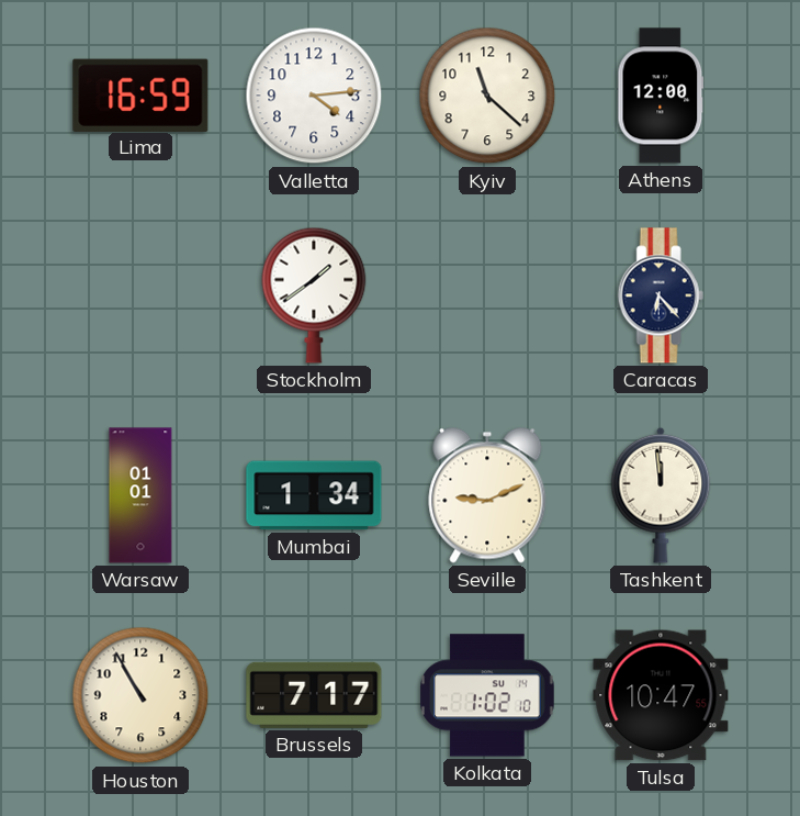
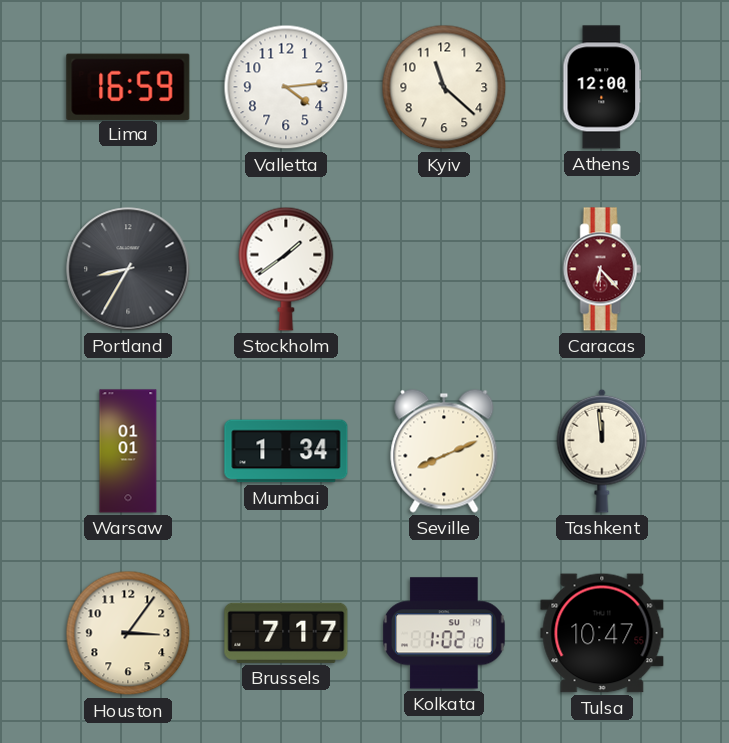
Portland: none -> 8:35 (128, 269)
Caracas dial: navy -> burgundy (602, 269)
Seville: 9:11 -> 8:11 (444, 451)
Houston: 10:55 -> 3:06 (128, 633)
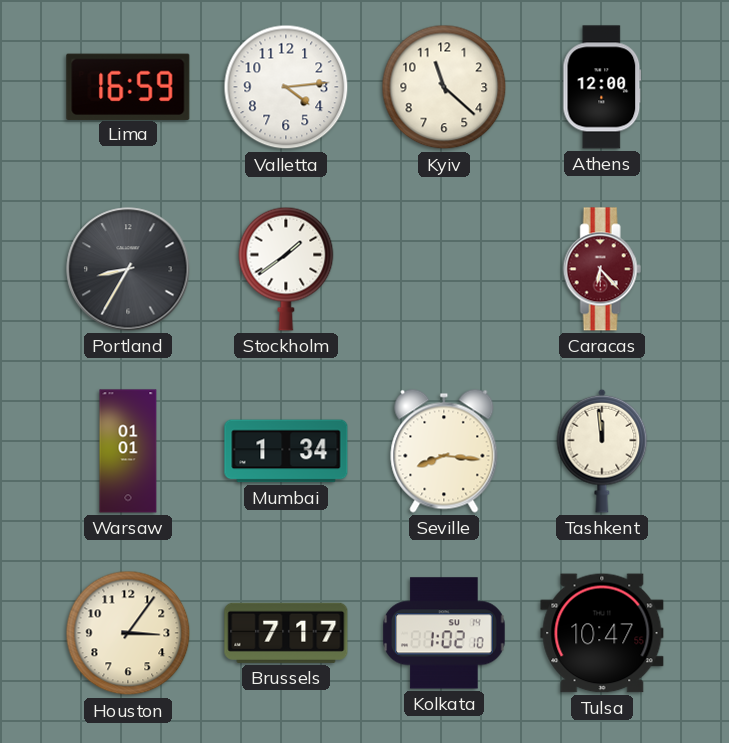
Seville: 8:11 -> 8:16 (444, 451)
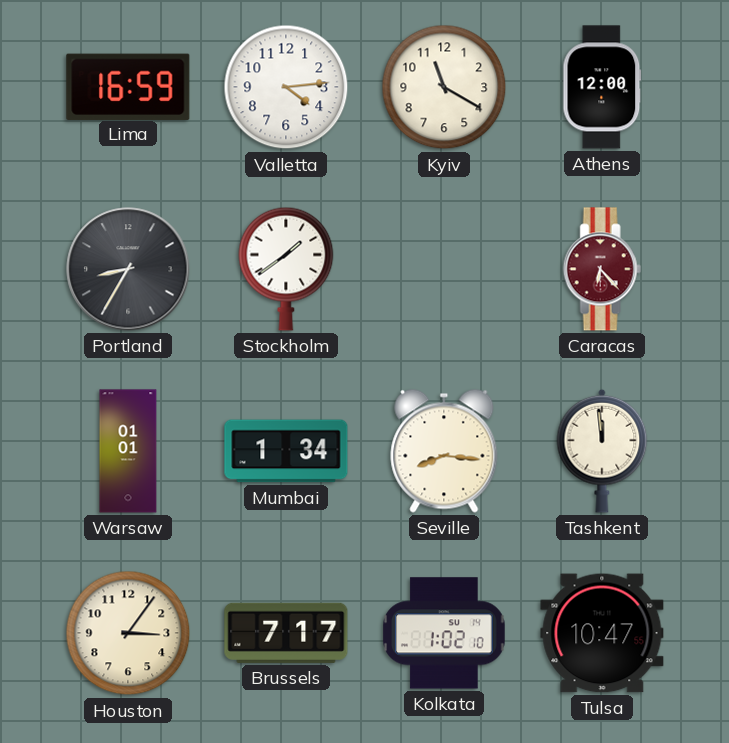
Kyiv: 11:22 -> 11:20 (444, 87)
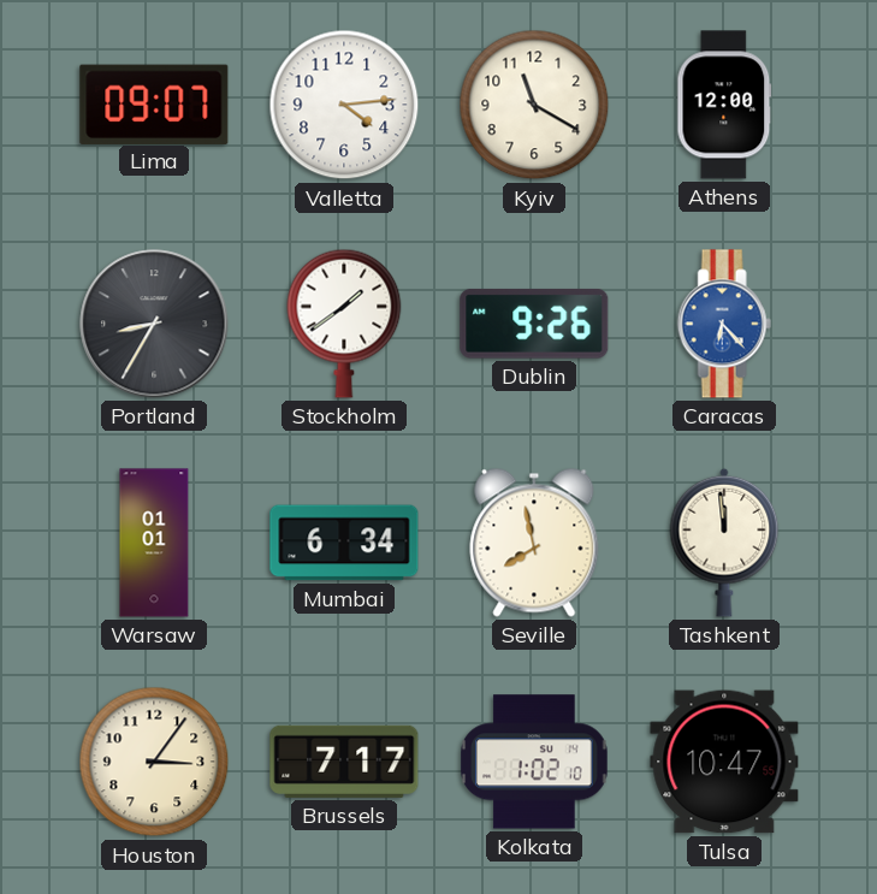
Lima: 16:59 -> 09:07 (154, 103)
Dublin: none -> 9:26 (534, 324)
Caracas dial: burgundy -> blue (724, 324)
Mumbai: 1:34 -> 6:34 (344, 543)
Seville: 8:16 -> 7:58 (534, 543)
